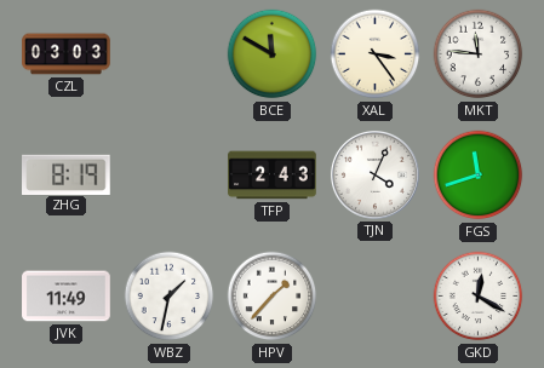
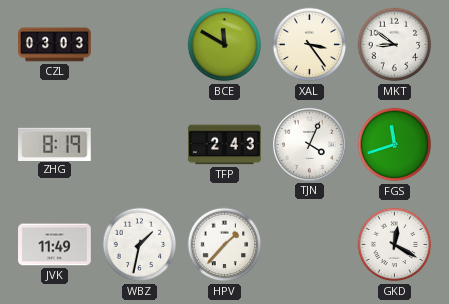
MKT: 11:46 -> 8:51 (395, 45)
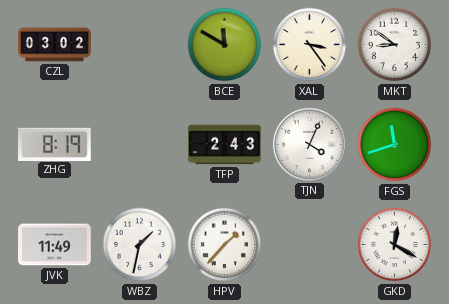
CZL: 03:03 -> 03:02 (55, 45)
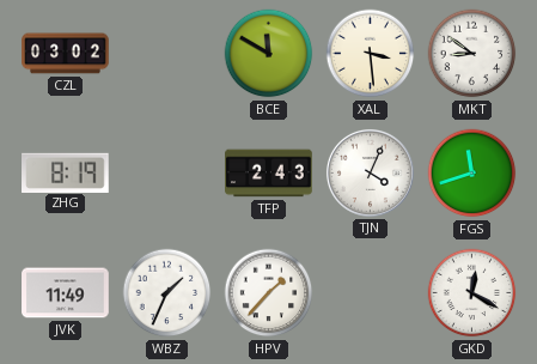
XAL: 3:24 -> 3:29 (371, 54)
WBZ: 1:32 -> 1:34 (167, 293)
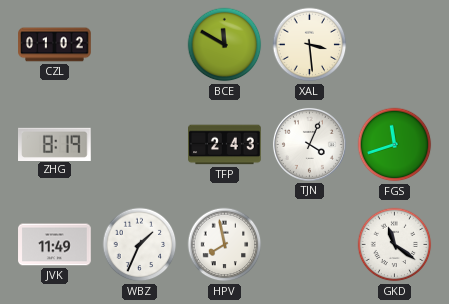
CZL: 03:02 -> 01:02 (55, 45)
MKT: 8:51 -> none (472, 54)
HPV: 1:37 -> 7:58 (225, 245)
GKD: 12:20 -> 11:21 (395, 245)
